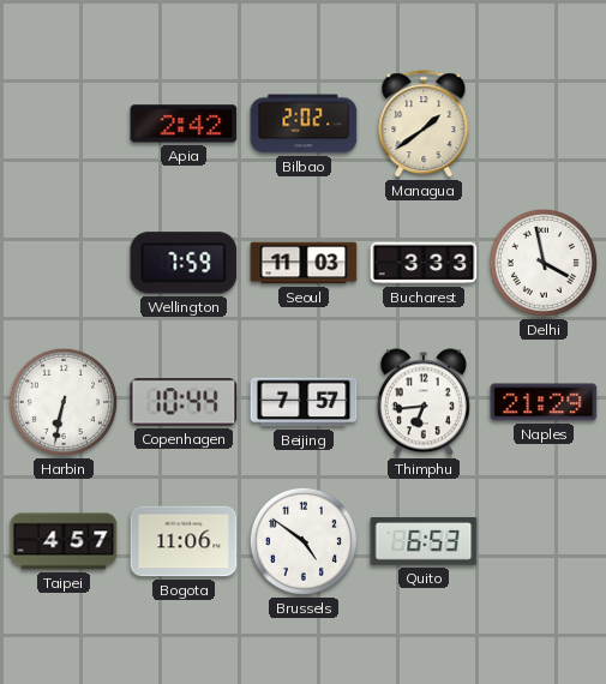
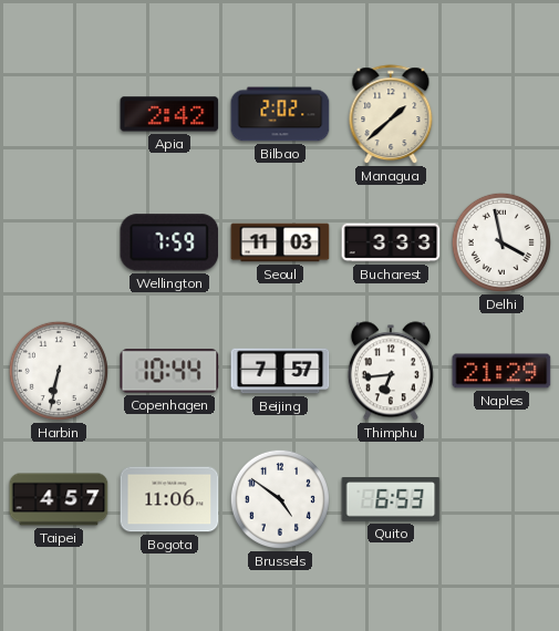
Managua: 1:39 -> 1:38 (391, 115)
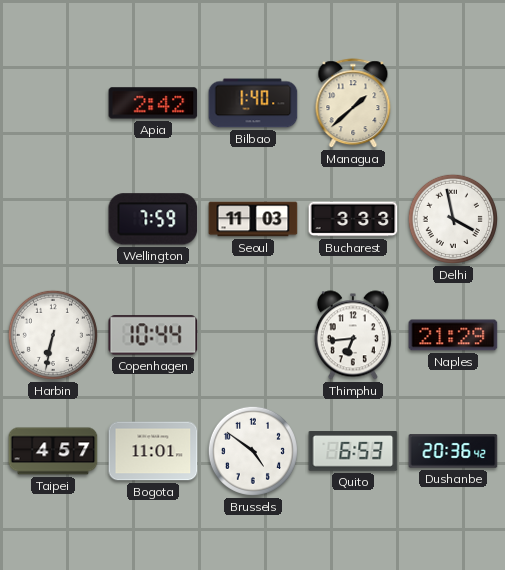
Bilbao: 2:02 -> 1:40 (253, 103)
Beijing: 7:57 -> none (280, 371)
Bogota: 11:06 -> 11:01 (153, 451)
Dushanbe: none -> 20:36 (453, 451)
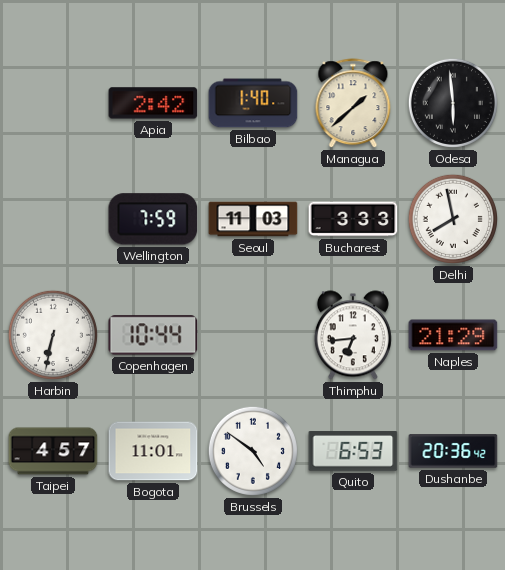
Odesa: none -> 5:59 (453, 103)
Delhi: 3:58 -> 7:58 (453, 219)
